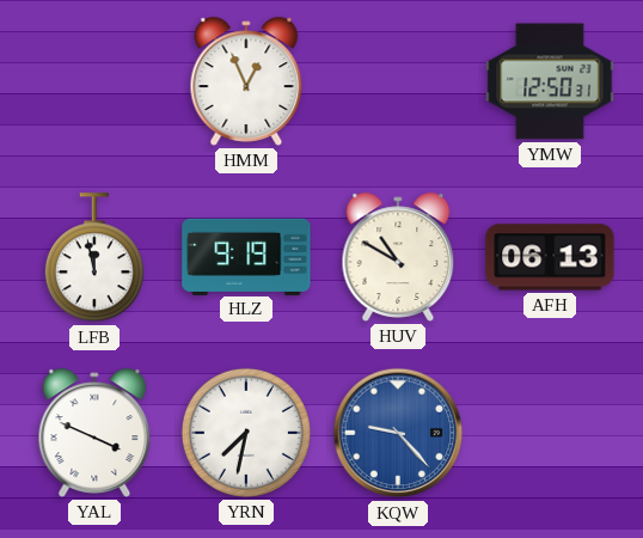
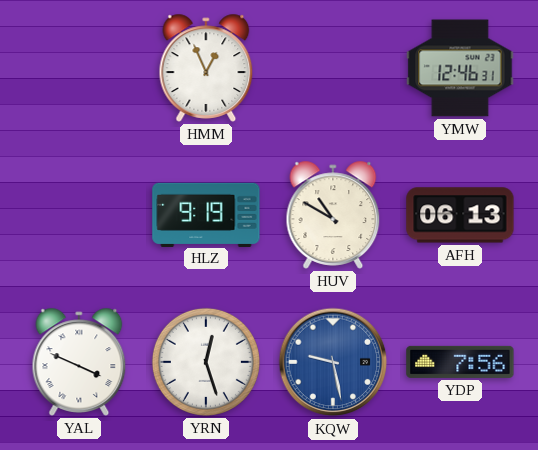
YMW: 12:50 -> 12:46 (460, 68)
LFB: 11:58 -> none (94, 258)
YRN: 7:32 -> 12:27 (206, 362)
KQW: 9:23 -> 9:28 (333, 362)
YDP: none -> 7:56 (460, 362)
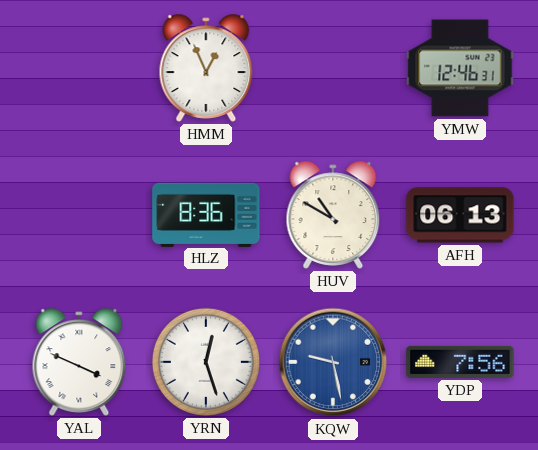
HLZ: 9:19 -> 8:36 (206, 214)
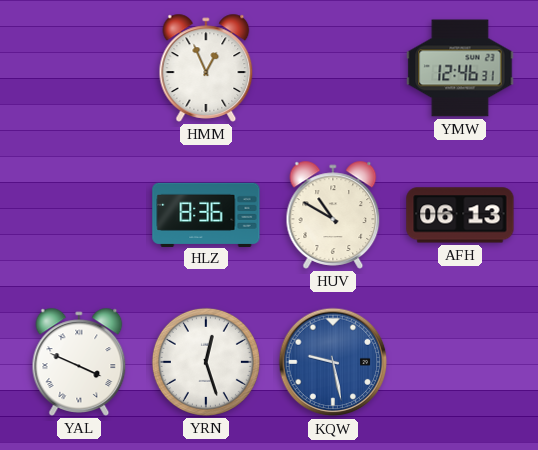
YDP: 7:56 -> none (460, 362)
